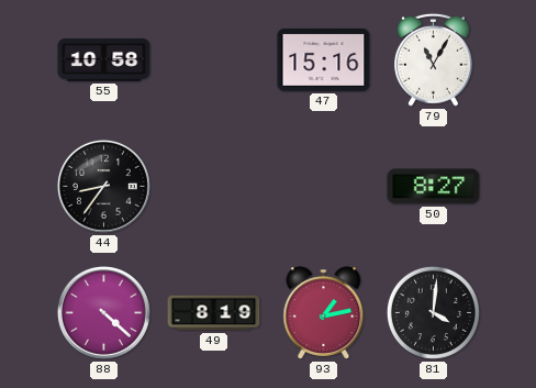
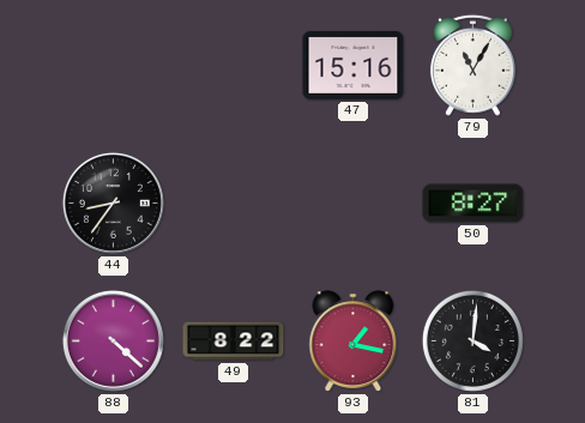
55: 10:58 -> none (104, 60)
49: 8:19 -> 8:22 (234, 342)
93: 1:13 -> 1:17 (354, 342)
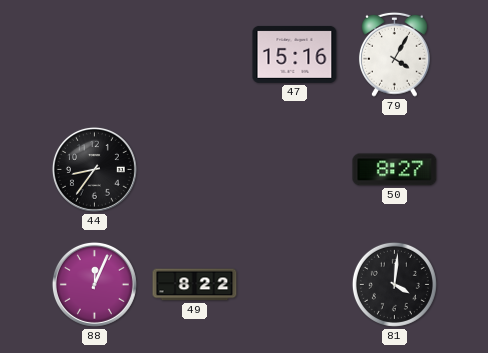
79: 11:05 -> 4:05 (394, 54)
88: 4:22 -> 12:04 (94, 284)
93: 1:17 -> none (354, 342)
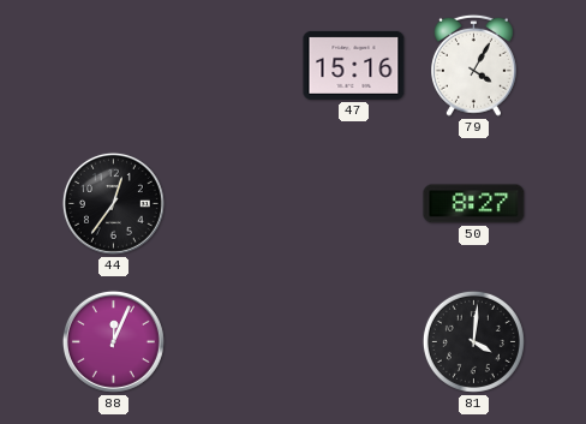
44: 8:36 -> 12:36 (113, 203)
49: 8:22 -> none (195, 285)
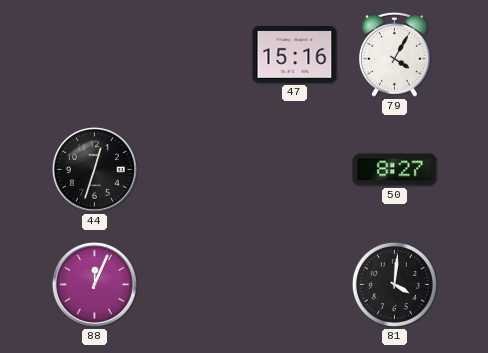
44: 12:36 -> 12:33 (94, 169)
